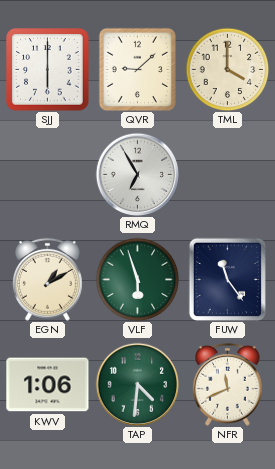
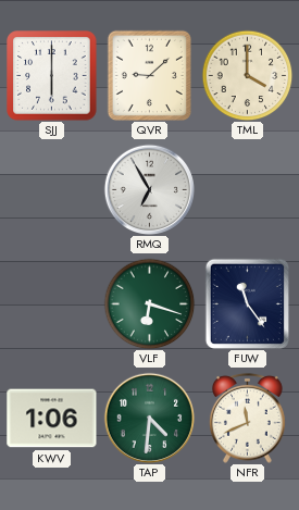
EGN: 1:10 -> none (48, 279)
VLF: 5:57 -> 6:18 (149, 303)
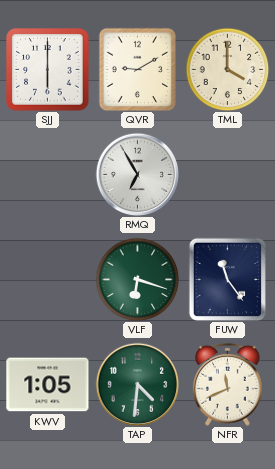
QVR: 9:08 -> 9:10 (137, 69)
KWV: 1:06 -> 1:05 (48, 385)
